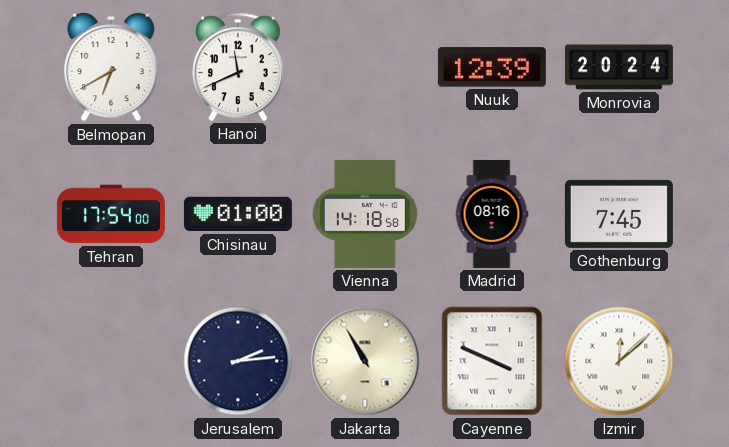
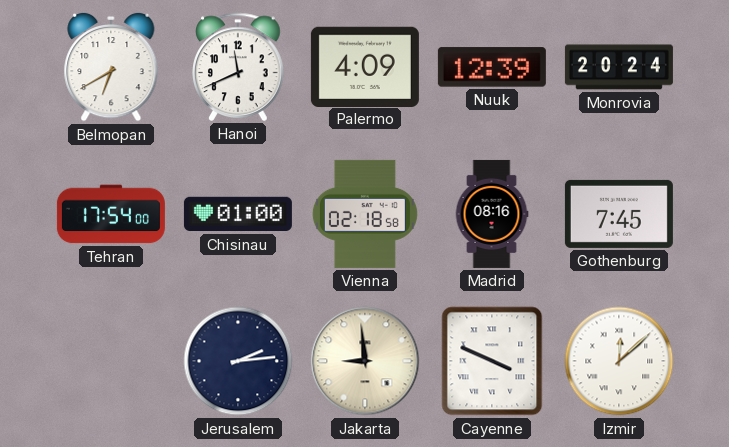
Palermo: none -> 4:09 (365, 66)
Vienna: 14:18 -> 02:18 (365, 214)
Jakarta: 10:55 -> 8:59 (365, 361)
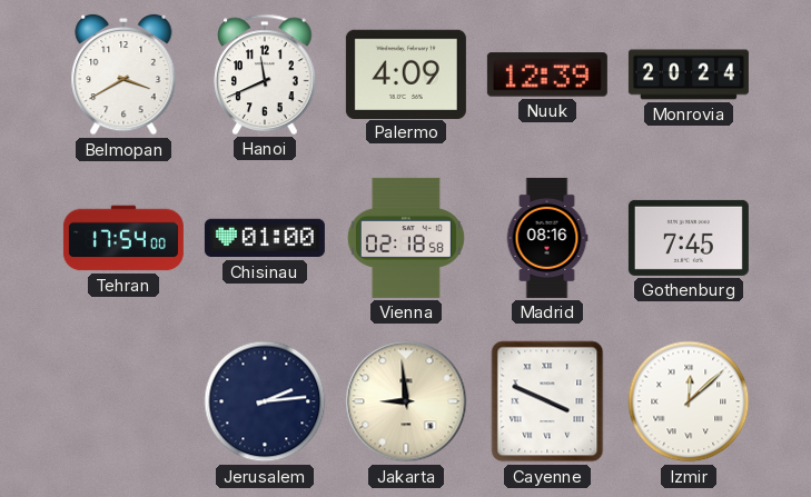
Belmopan: 6:40 -> 3:40 (123, 74)
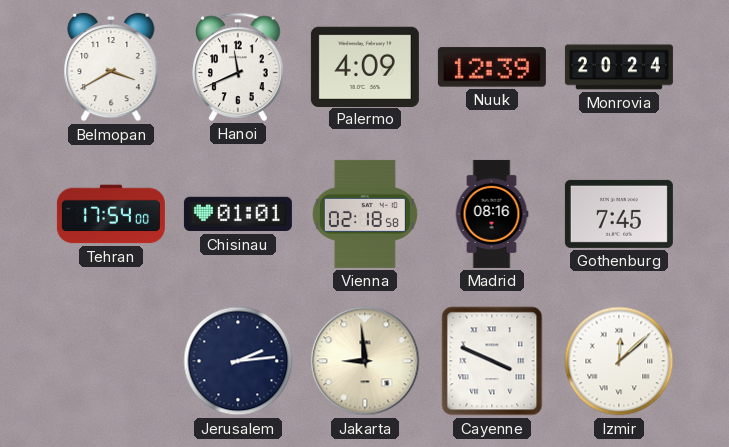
Chisinau: 01:00 -> 01:01 (238, 214)
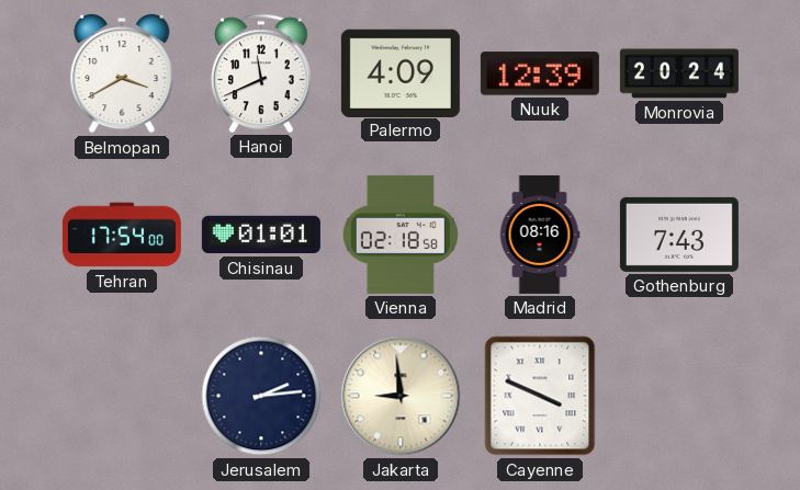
Gothenburg: 7:45 -> 7:43 (679, 235)
Izmir: 12:08 -> none (619, 361)
